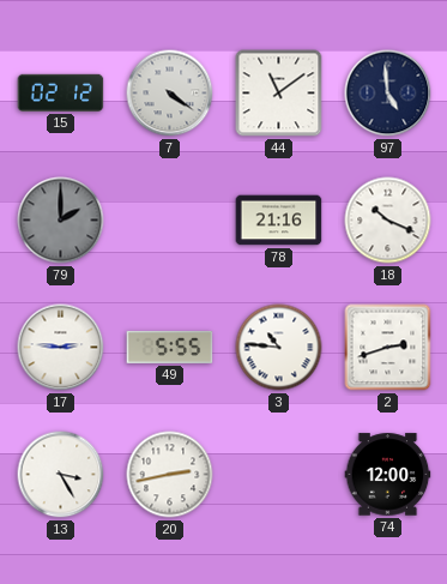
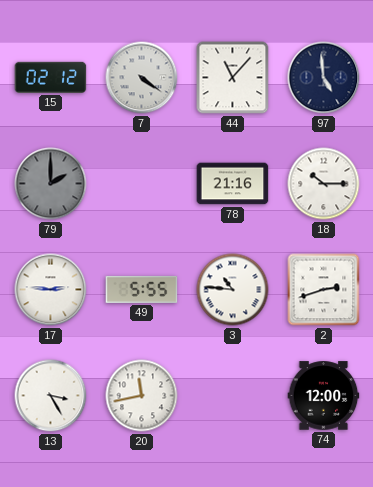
44: 11:09 -> 11:07 (233, 78)
18: 10:19 -> 10:15 (324, 184)
20: 2:43 -> 11:43 (142, 396)
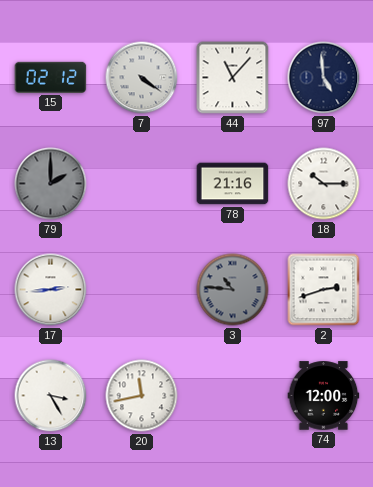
17: 2:46 -> 2:44 (51, 290)
49: 5:55 -> none (142, 289)
3 dial: white -> grey (233, 290)
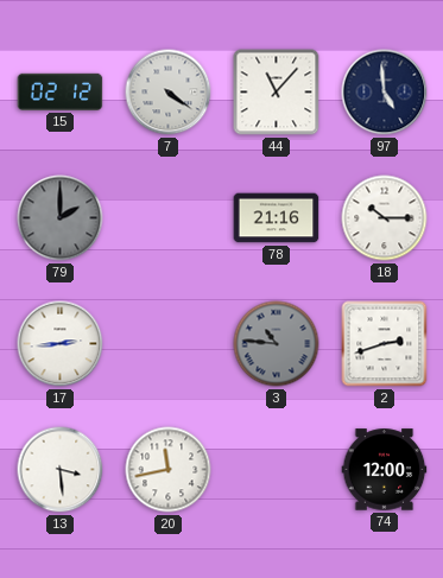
13: 3:25 -> 3:29 (61, 470)
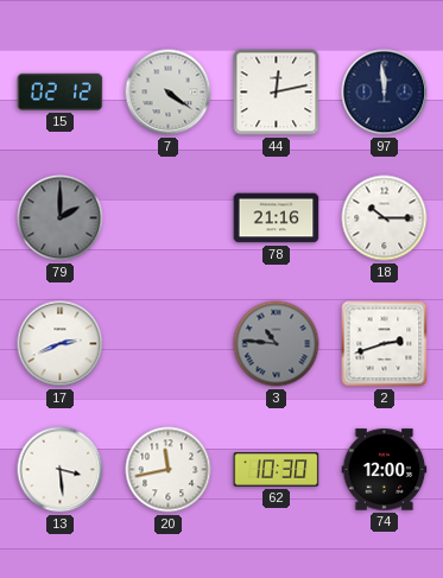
44: 11:07 -> 12:13 (277, 93)
97: 4:59 -> 11:59 (385, 93)
17: 2:44 -> 2:41 (61, 344)
62: none -> 10:30 (277, 470)
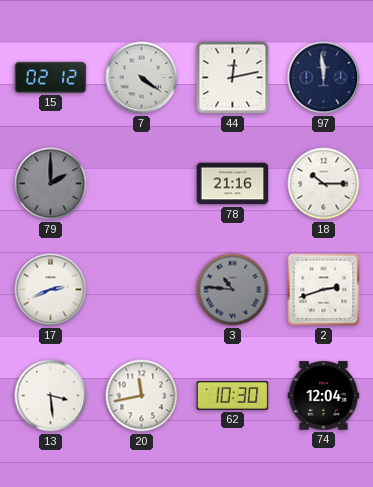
74: 12:00 -> 12:04 (324, 396)
